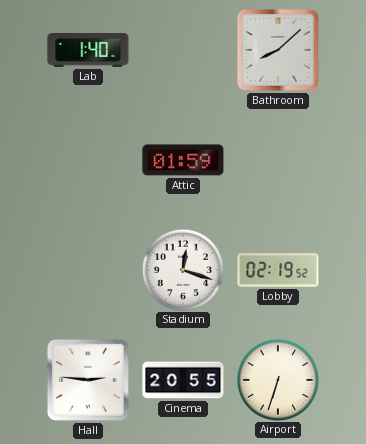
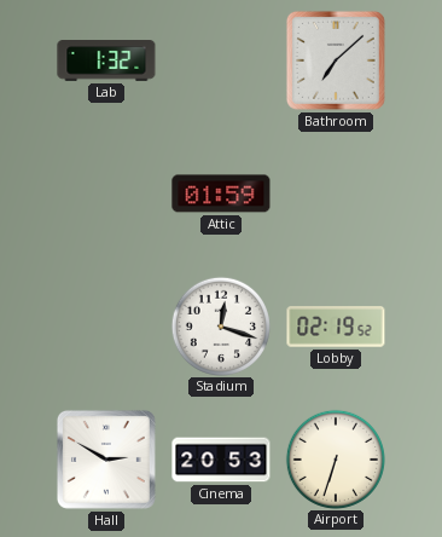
Lab: 1:40 -> 1:32 (106, 60)
Bathroom: 8:08 -> 7:08 (336, 60)
Hall: 2:46 -> 2:50 (106, 460)
Cinema: 20:55 -> 20:53 (221, 460)
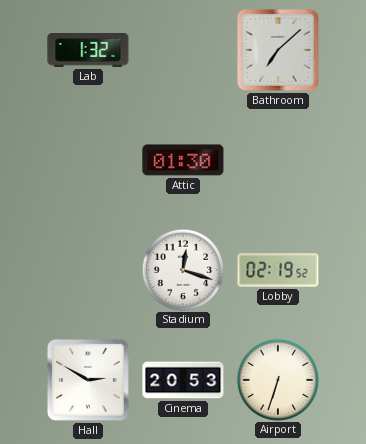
Attic: 01:59 -> 01:30 (183, 160)
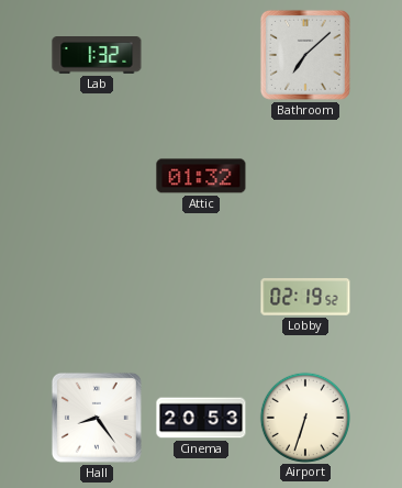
Attic: 01:30 -> 01:32 (201, 176)
Stadium: 12:18 -> none (182, 269)
Hall: 2:50 -> 8:24 (97, 418)
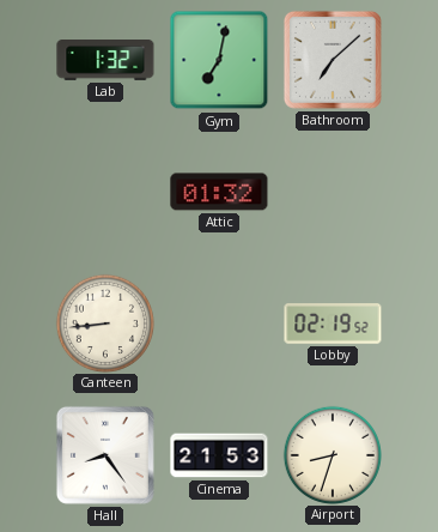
Gym: none -> 7:02 (219, 60)
Canteen: none -> 8:44 (104, 322)
Cinema: 20:53 -> 21:53 (219, 455)
Airport: 6:33 -> 8:33 (331, 454)
